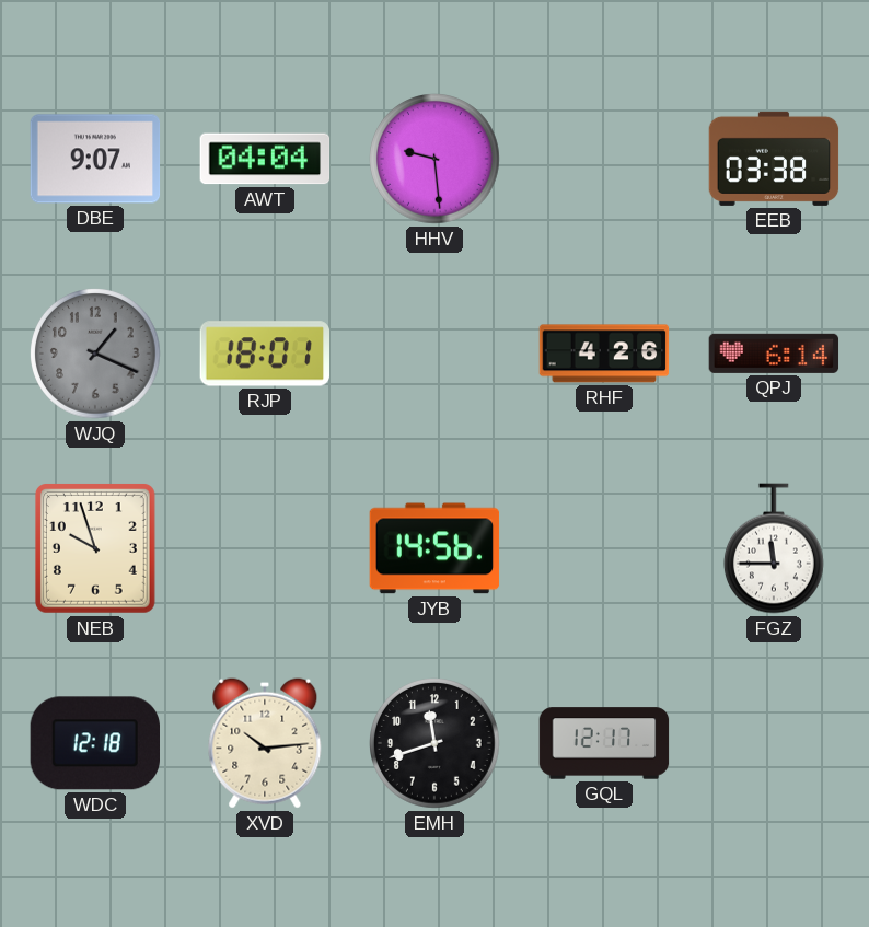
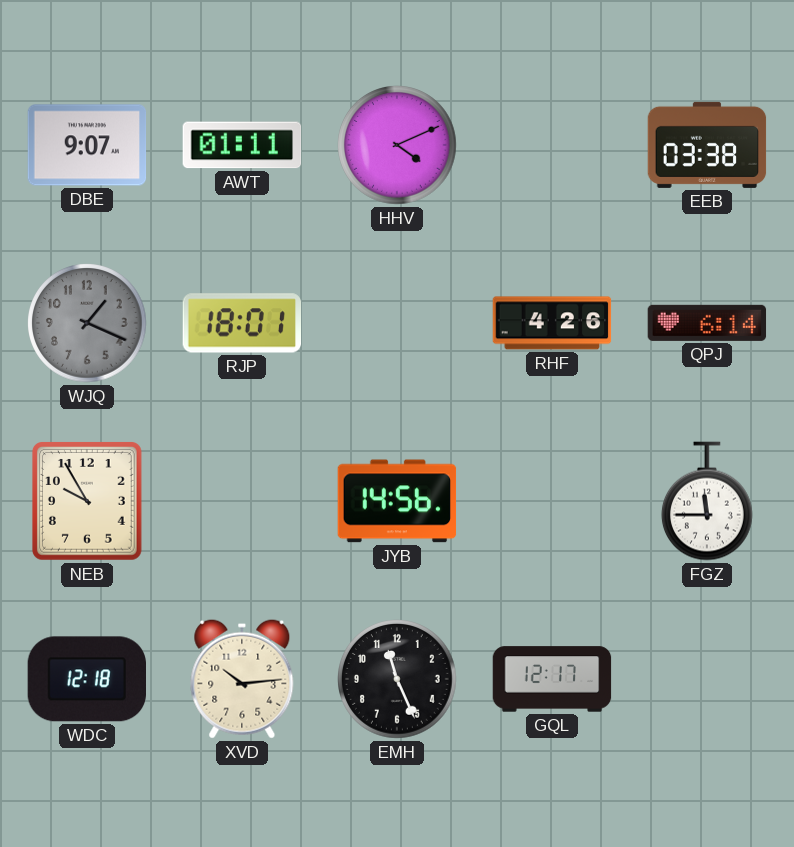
AWT: 04:04 -> 01:11 (242, 145)
HHV: 9:29 -> 4:11 (398, 146)
NEB: 9:57 -> 9:55 (88, 502)
EMH: 11:42 -> 11:26 (398, 680)
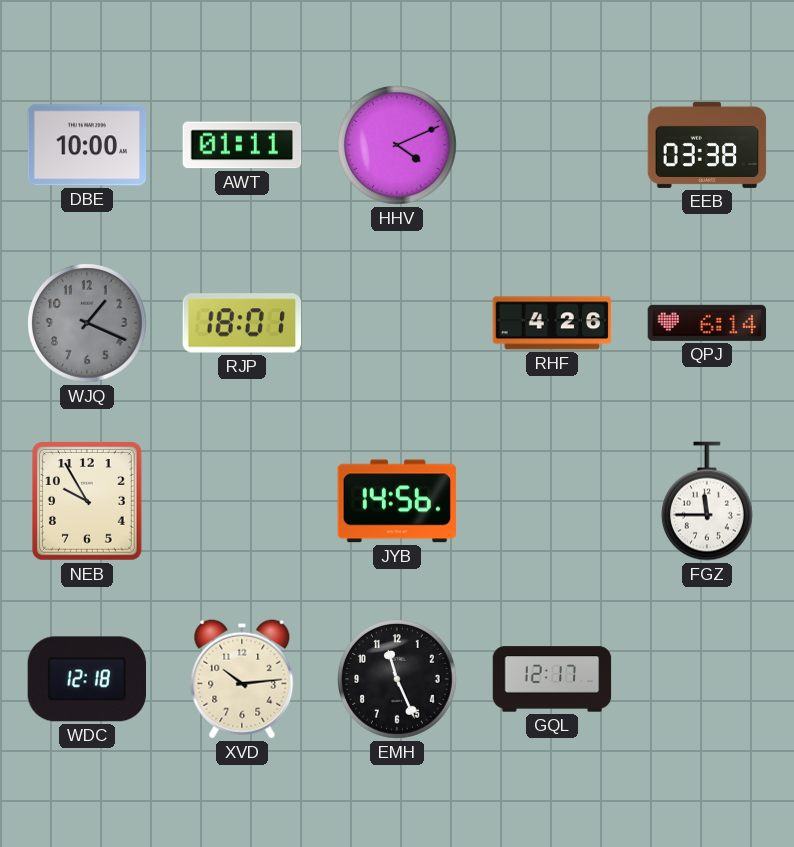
DBE: 9:07 -> 10:00 (87, 145)
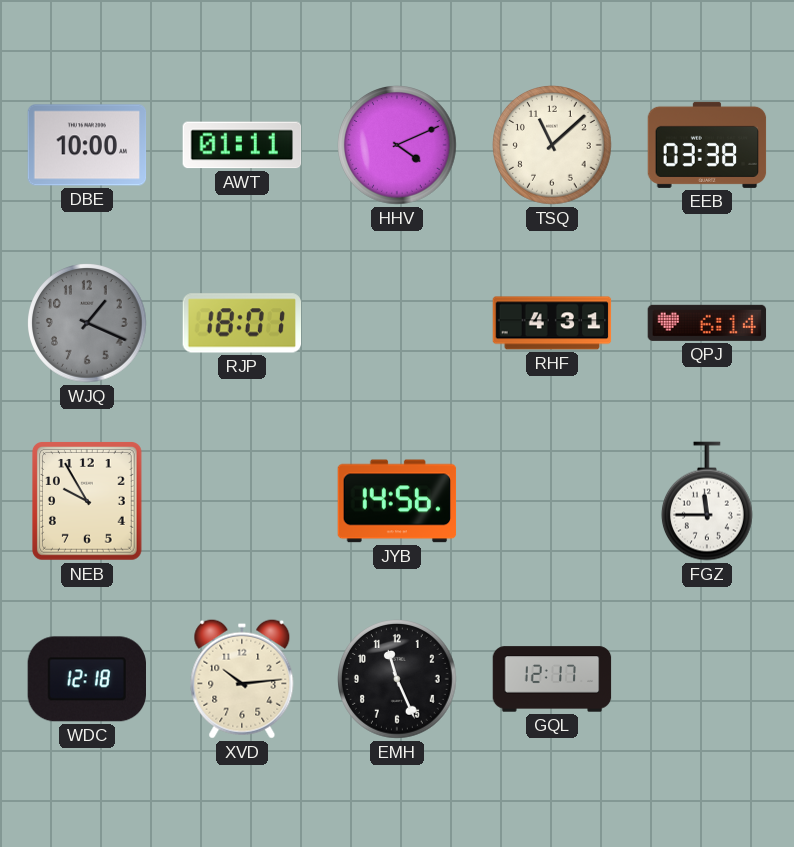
TSQ: none -> 11:08 (553, 146)
RHF: 4:26 -> 4:31 (552, 323)
